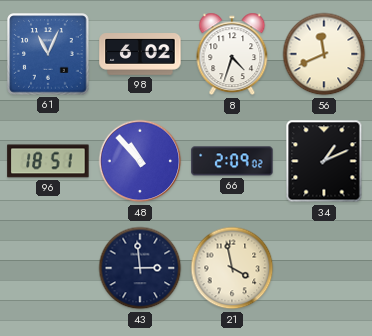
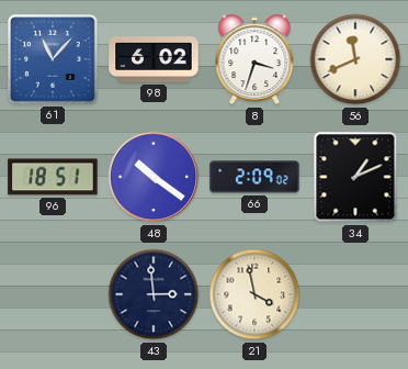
61: 11:04 -> 11:07 (53, 59)
8: 4:33 -> 3:33 (254, 59)
48: 10:53 -> 10:21 (154, 177)
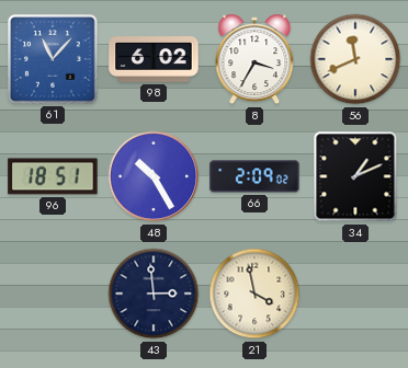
8: 3:33 -> 3:35 (254, 59)
48: 10:21 -> 10:25 (154, 176)
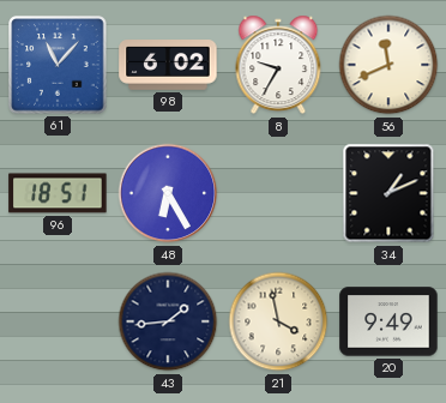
8: 3:35 -> 9:35 (278, 65)
48: 10:25 -> 6:25 (168, 193)
66: 2:09 -> none (254, 176)
43: 2:59 -> 1:44 (168, 321)
20: none -> 9:49 (388, 321)
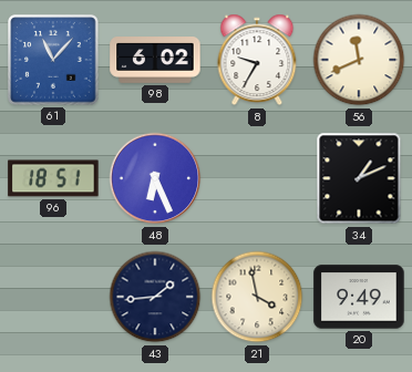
48: 6:25 -> 6:26 (155, 178)
